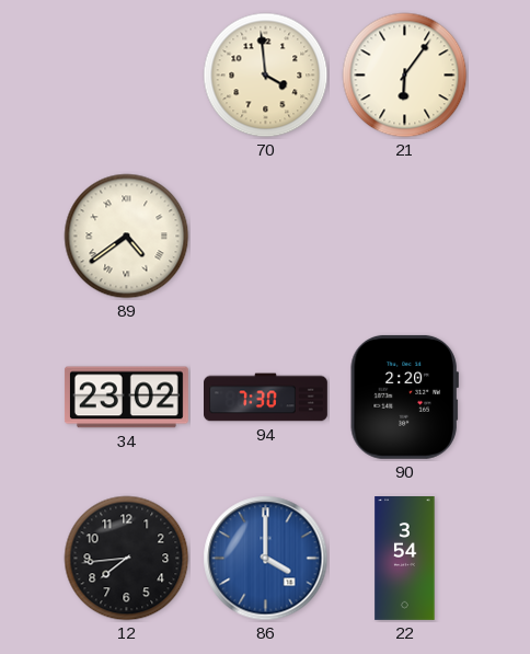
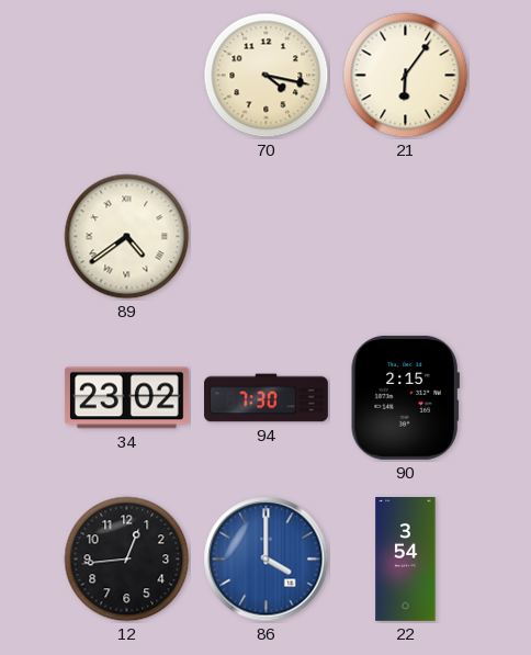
70: 3:59 -> 4:17 (267, 76)
90: 2:20 -> 2:15 (405, 397)
12: 7:44 -> 12:44 (127, 560)
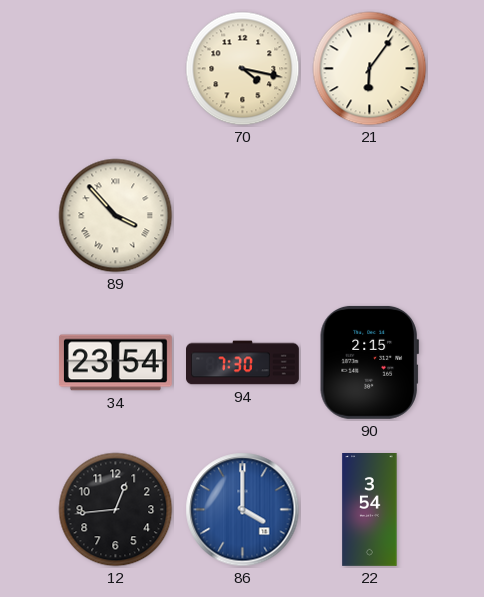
89: 4:39 -> 3:53 (116, 216)
34: 23:02 -> 23:54 (115, 363)
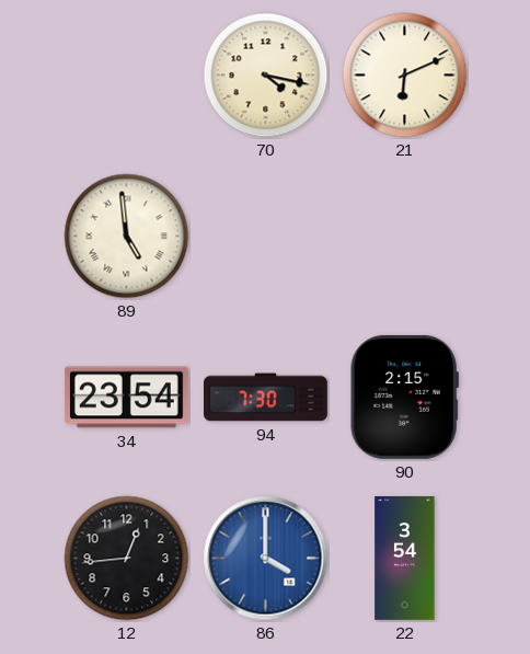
21: 6:06 -> 6:11 (405, 76)
89: 3:53 -> 4:59 (127, 237)
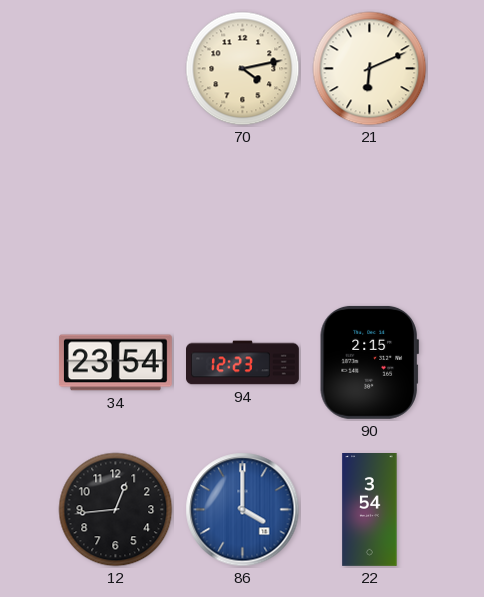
70: 4:17 -> 4:13 (243, 69)
89: 4:59 -> none (127, 237)
94: 7:30 -> 12:23 (243, 363)
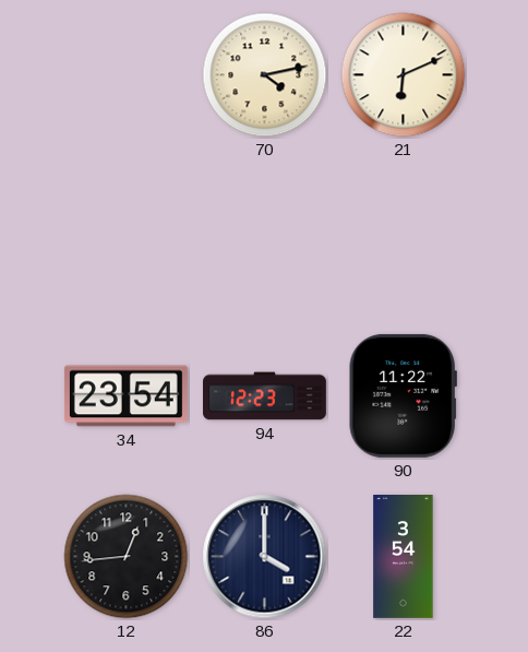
90: 2:15 -> 11:22 (403, 395)
86 dial: blue -> navy (265, 557)
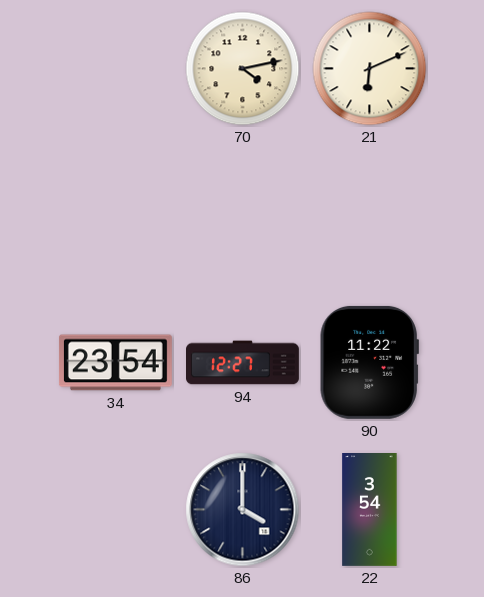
94: 12:23 -> 12:27 (243, 363)
12: 12:44 -> none (127, 557)
